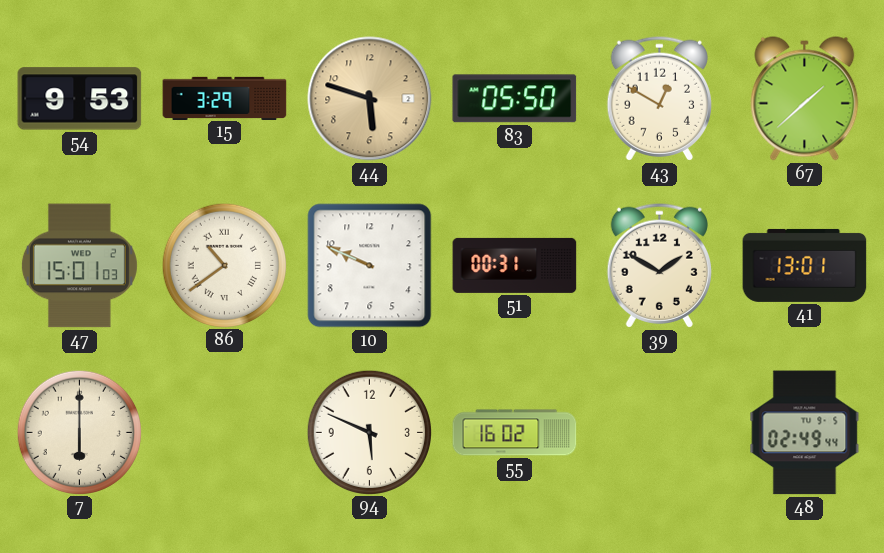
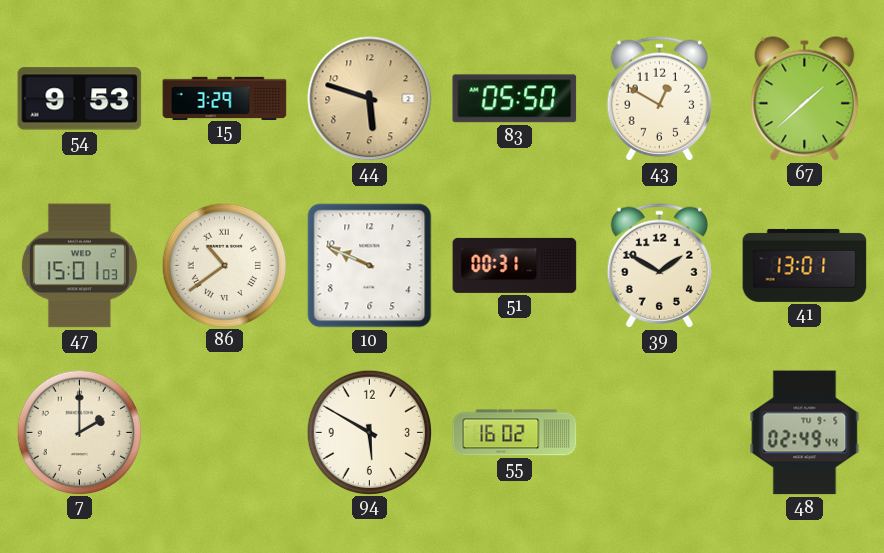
7: 6:00 -> 2:00 (79, 432)
94: 5:49 -> 5:50 (369, 432)
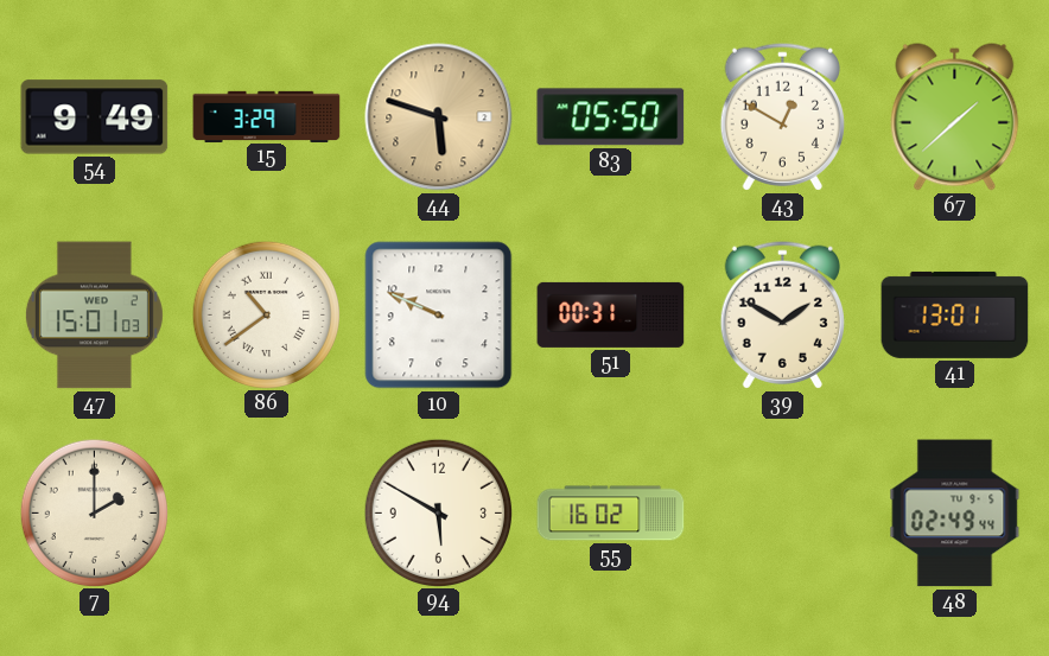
54: 9:53 -> 9:49 (95, 117)
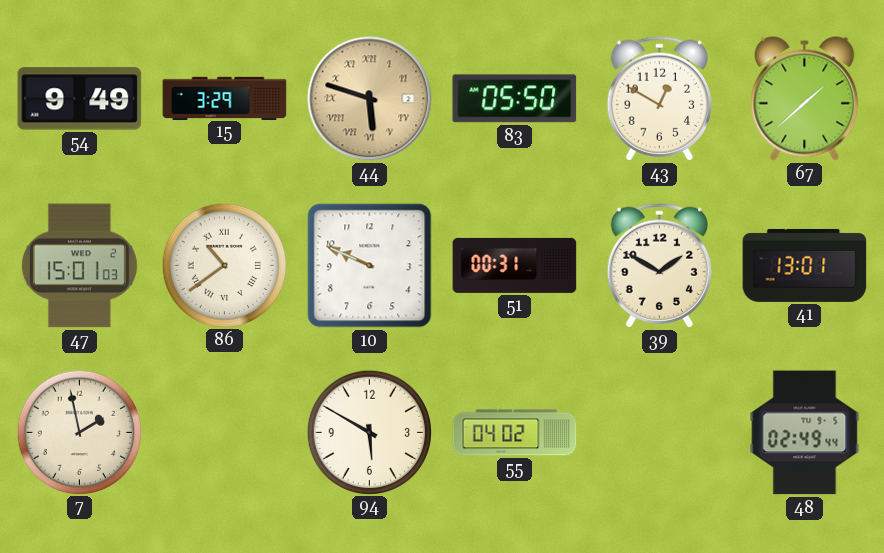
44 numerals: Arabic -> Roman (370, 99)
7: 2:00 -> 1:58 (79, 432)
55: 16:02 -> 04:02 (515, 433)
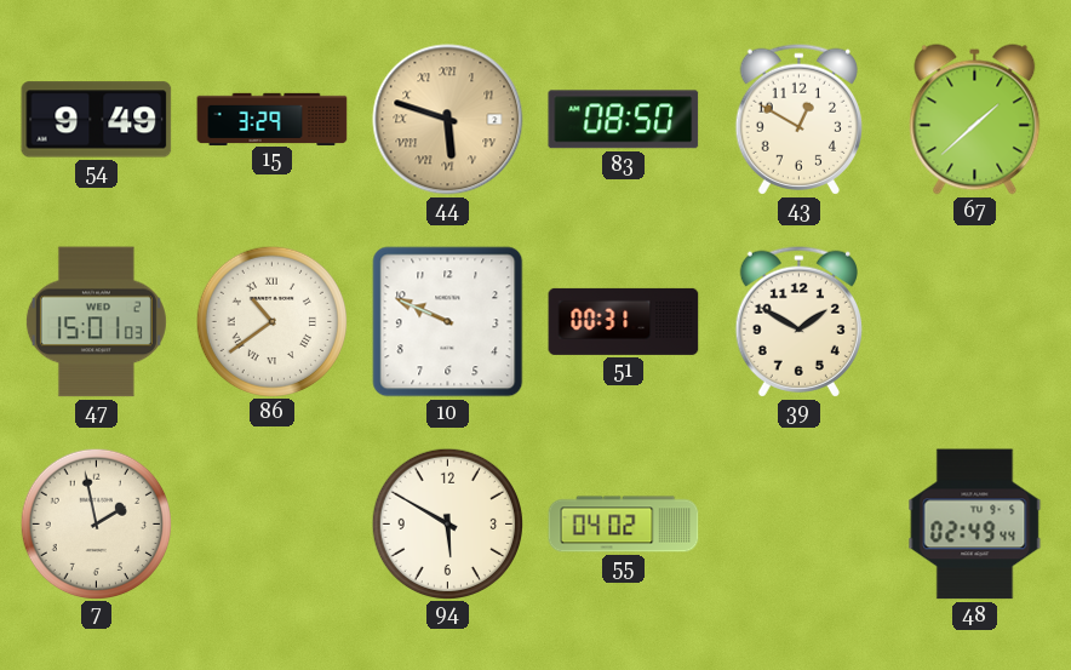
83: 05:50 -> 08:50 (624, 120)
41: 13:01 -> none (805, 265)
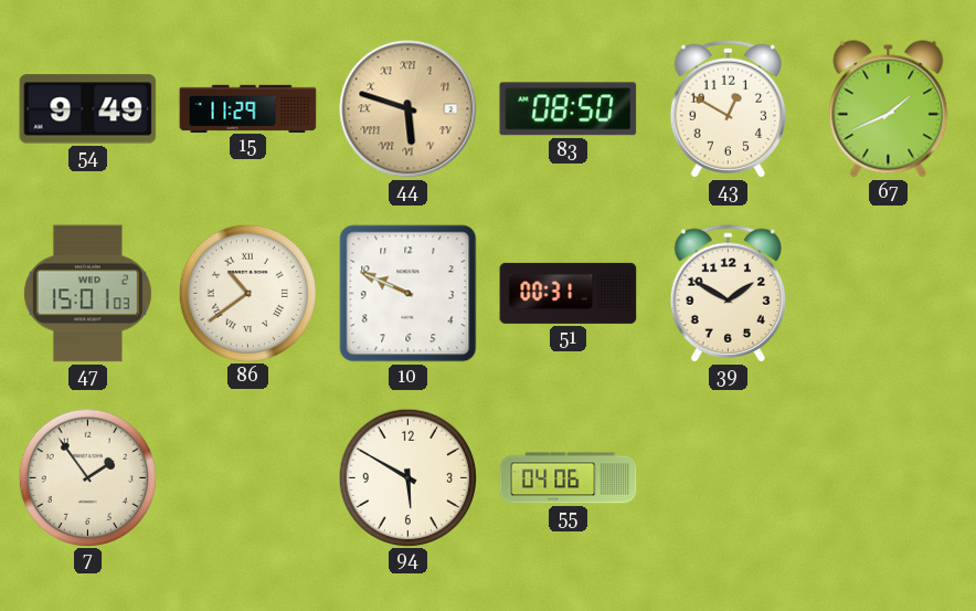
15: 3:29 -> 11:29 (248, 108)
67: 1:38 -> 1:41 (889, 109)
7: 1:58 -> 1:54 (87, 477)
55: 04:02 -> 04:06 (569, 478)
48: 02:49 -> none (975, 525)
